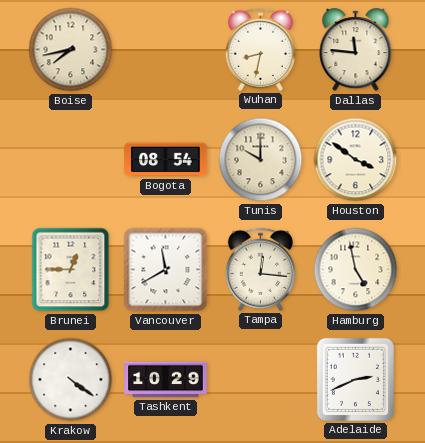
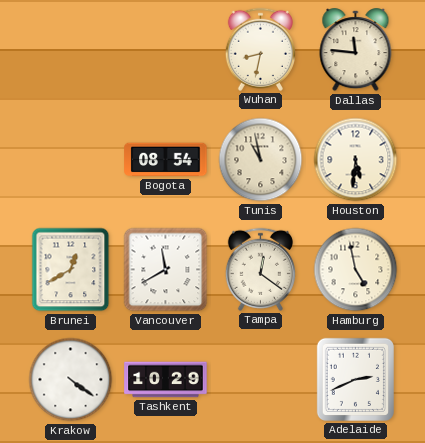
Boise: 7:43 -> none (71, 50)
Tunis: 10:00 -> 10:58 (261, 160)
Houston: 3:51 -> 5:31 (356, 160)
Brunei: 12:45 -> 12:40 (71, 270)
Tampa: 12:16 -> 12:21 (260, 269)
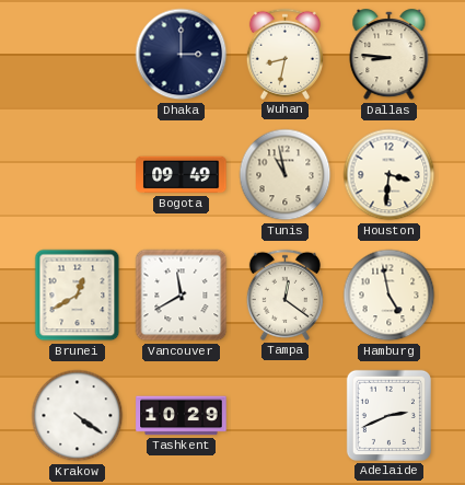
Dhaka: none -> 3:00 (182, 55)
Dallas: 11:46 -> 8:46 (390, 55)
Bogota: 08:54 -> 09:49 (182, 175)
Houston: 5:31 -> 3:31 (390, 175)
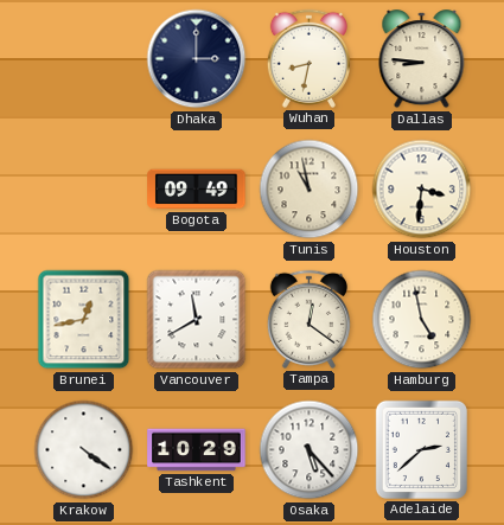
Brunei: 12:40 -> 12:43 (84, 320)
Osaka: none -> 5:23 (310, 450)
Adelaide: 2:41 -> 2:38 (421, 449)
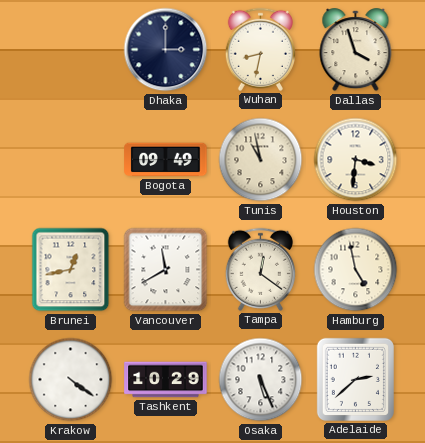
Dallas: 8:46 -> 3:57 (356, 50)
Osaka: 5:23 -> 5:26 (261, 380)
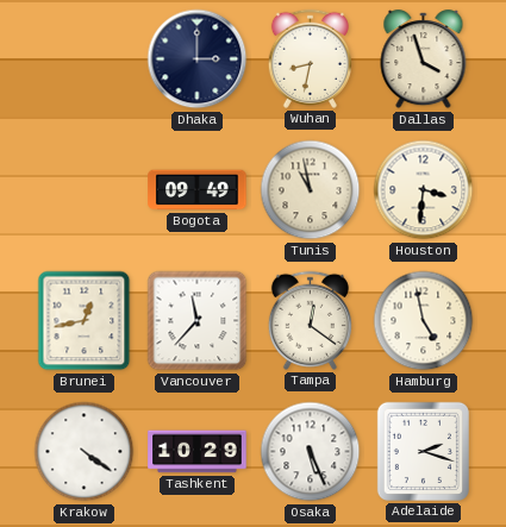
Vancouver: 11:40 -> 11:37 (198, 321)
Adelaide: 2:38 -> 2:18 (423, 451)
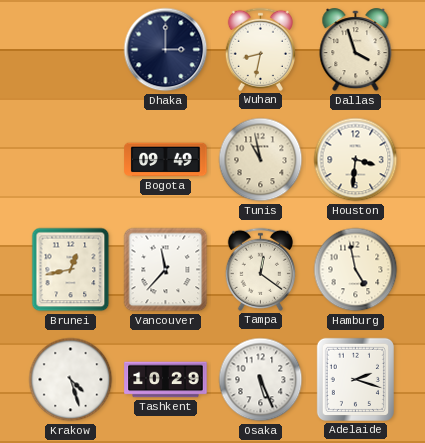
Krakow: 4:21 -> 4:27 (71, 380)
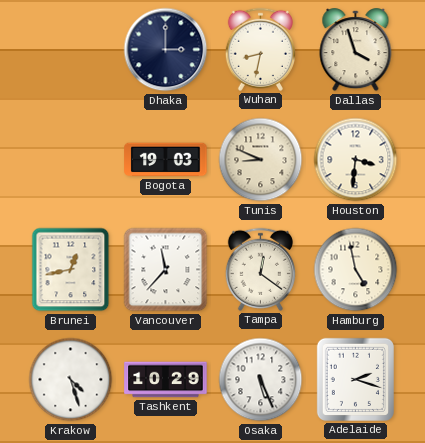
Bogota: 09:49 -> 19:03 (166, 160)
Tunis: 10:58 -> 8:49 (261, 160)
